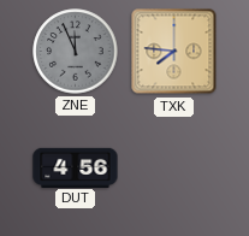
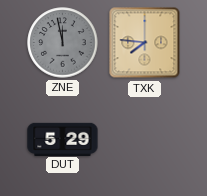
ZNE: 11:56 -> 11:58 (63, 43)
DUT: 4:56 -> 5:29 (63, 139)
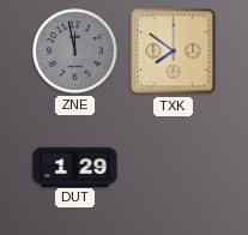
TXK: 7:46 -> 7:51 (174, 52)
DUT: 5:29 -> 1:29 (75, 167)
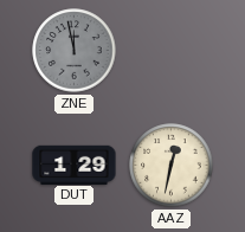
TXK: 7:51 -> none (174, 52)
AAZ: none -> 12:32 (172, 166)
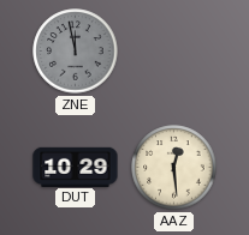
DUT: 1:29 -> 10:29 (76, 167)
AAZ: 12:32 -> 12:29 (174, 168)
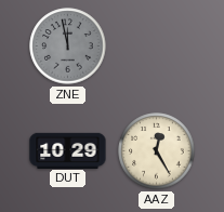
AAZ: 12:29 -> 12:25 (157, 151)
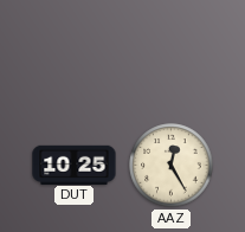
ZNE: 11:58 -> none (68, 47)
DUT: 10:29 -> 10:25 (75, 165)
